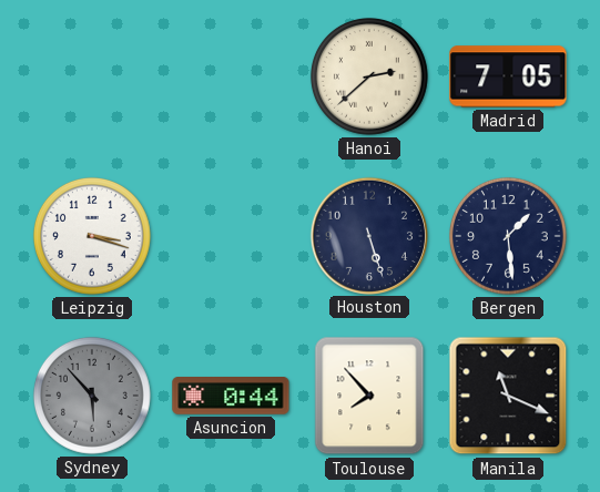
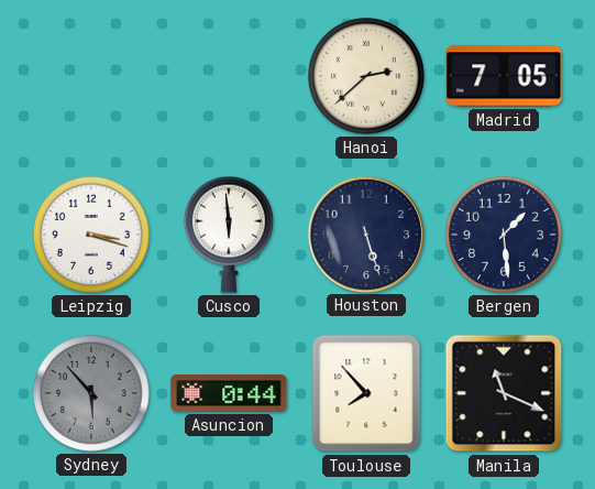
Cusco: none -> 5:59 (229, 235)
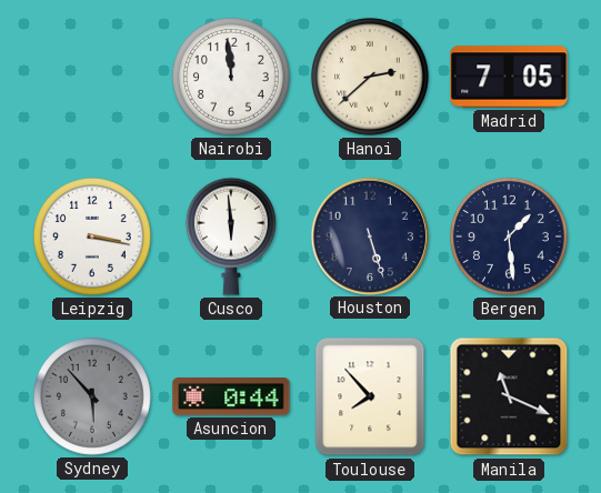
Nairobi: none -> 11:59 (231, 77)
Leipzig: 3:18 -> 3:17 (92, 237)
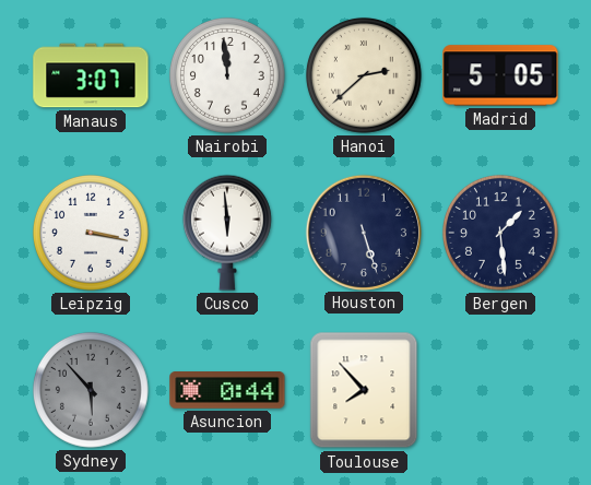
Manaus: none -> 3:07 (91, 75)
Madrid: 7:05 -> 5:05 (500, 75)
Manila: 11:19 -> none (509, 396)
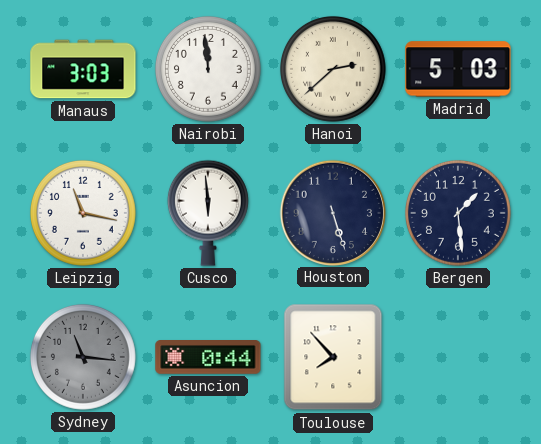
Manaus: 3:07 -> 3:03 (83, 69)
Madrid: 5:05 -> 5:03 (458, 69)
Leipzig: 3:17 -> 11:17 (83, 213)
Sydney: 5:53 -> 11:16 (83, 357)
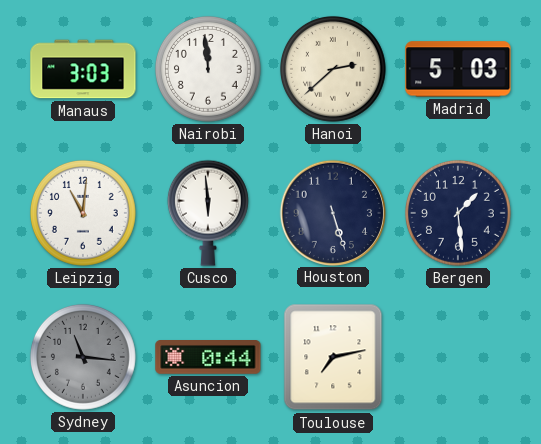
Leipzig: 11:17 -> 11:01 (83, 213)
Toulouse: 7:53 -> 7:13 (333, 357)
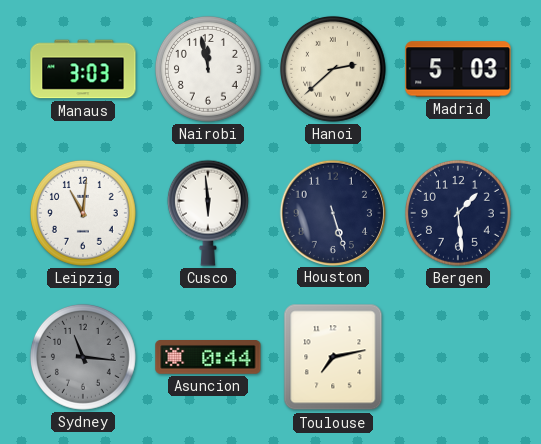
Nairobi: 11:59 -> 11:58 (208, 69)
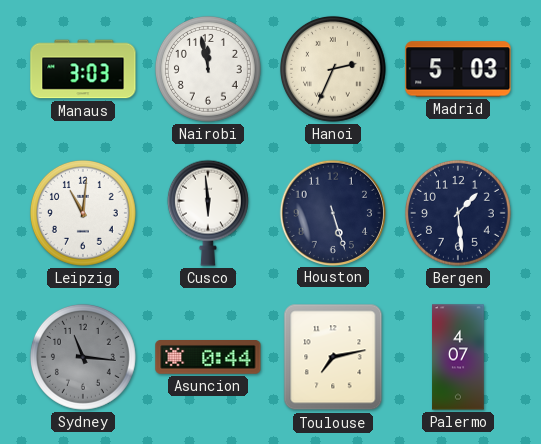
Hanoi: 2:38 -> 2:34 (333, 69)
Palermo: none -> 4:07 (458, 357)
